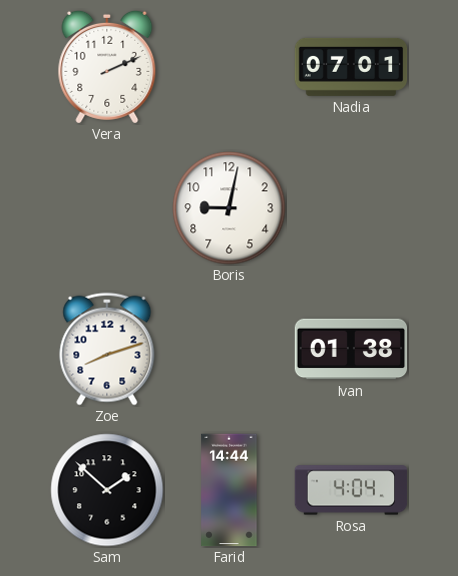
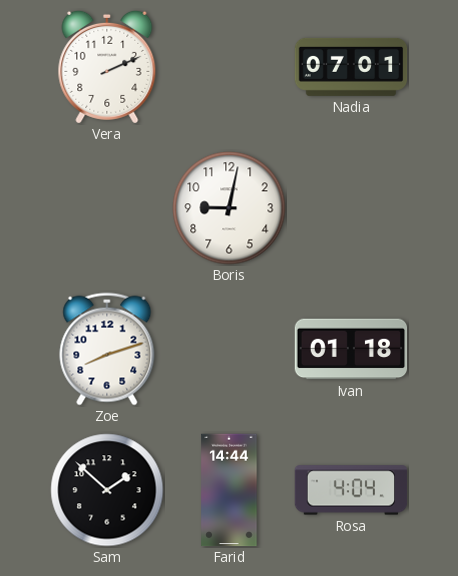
Ivan: 01:38 -> 01:18 (351, 349)
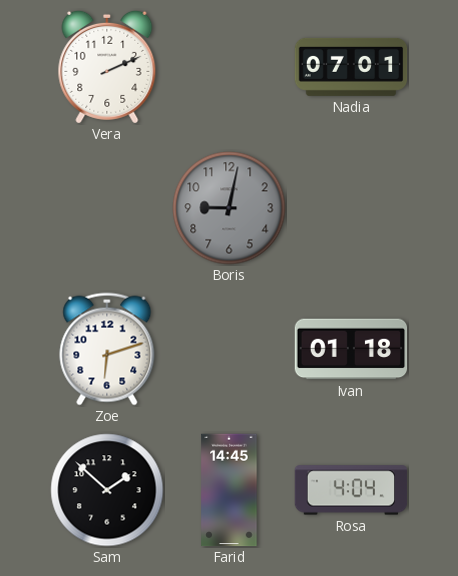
Boris dial: white -> grey (229, 208)
Zoe: 8:12 -> 6:12 (107, 349)
Farid: 14:44 -> 14:45 (229, 490)
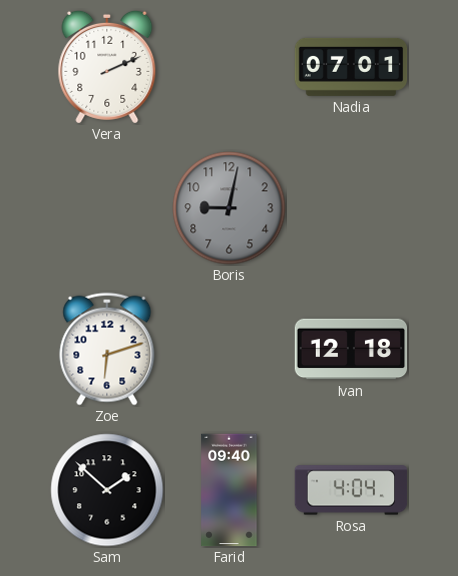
Ivan: 01:18 -> 12:18 (351, 349)
Farid: 14:45 -> 09:40 (229, 490)
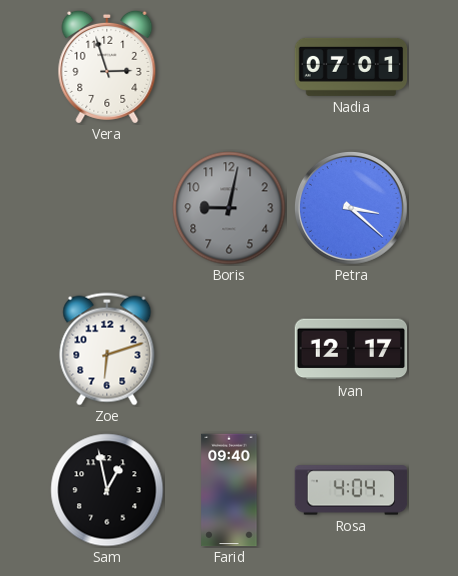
Vera: 2:11 -> 2:57 (107, 67)
Petra: none -> 3:22 (351, 208)
Ivan: 12:18 -> 12:17 (351, 349)
Sam: 1:52 -> 12:58 (107, 490)
